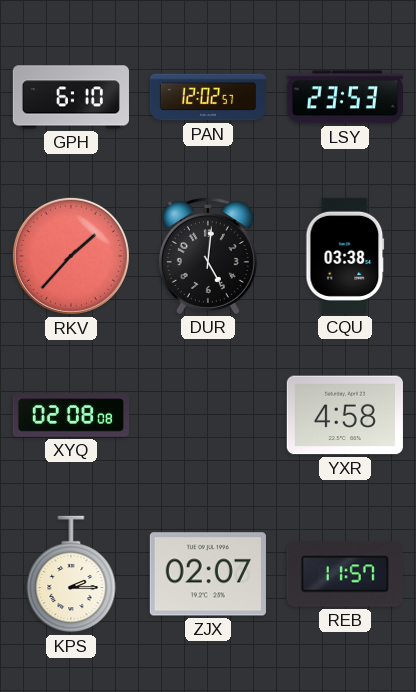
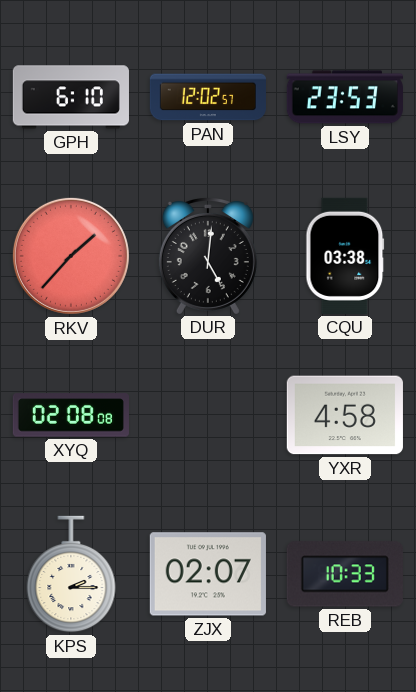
REB: 11:57 -> 10:33 (345, 574)
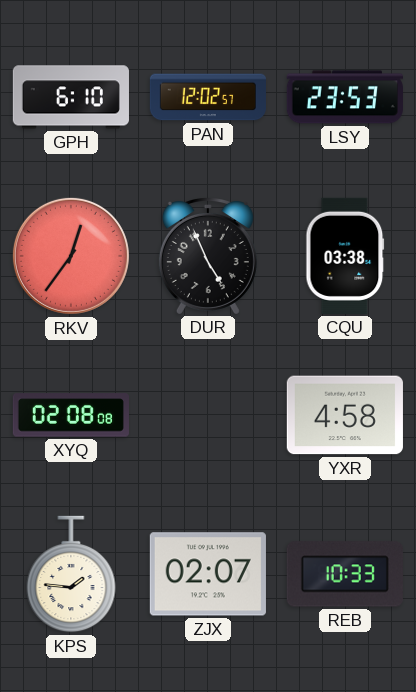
RKV: 1:37 -> 12:36 (71, 256)
DUR: 5:01 -> 4:56 (208, 256)
KPS: 2:15 -> 1:46 (71, 574)
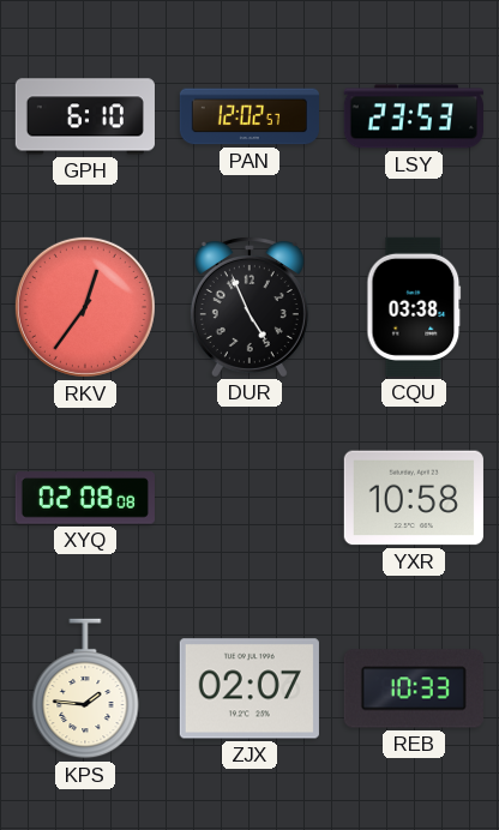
YXR: 4:58 -> 10:58 (414, 498)
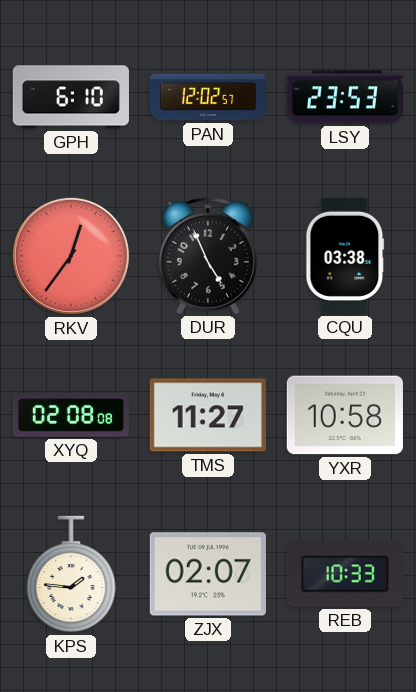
TMS: none -> 11:27 (208, 415)
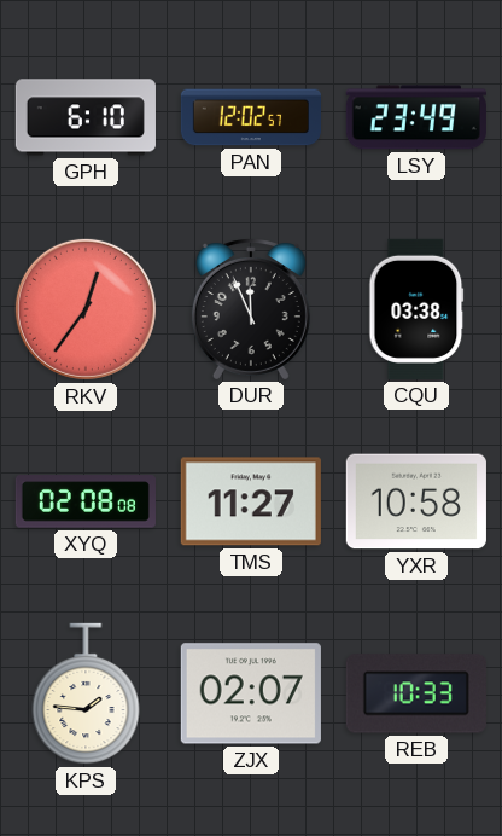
LSY: 23:53 -> 23:49 (416, 117)
DUR: 4:56 -> 11:56 (251, 309)
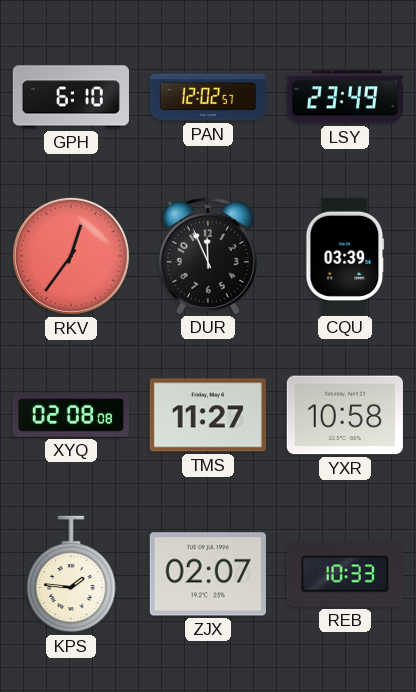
CQU: 03:38 -> 03:39 (345, 256)
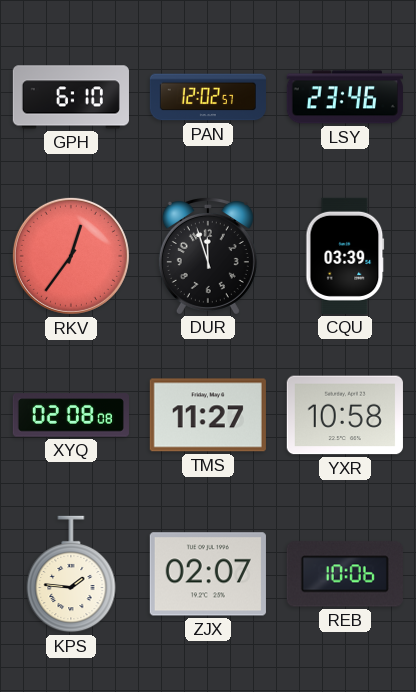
LSY: 23:49 -> 23:46 (345, 97)
DUR: 11:56 -> 11:57 (208, 256)
REB: 10:33 -> 10:06 (345, 574)
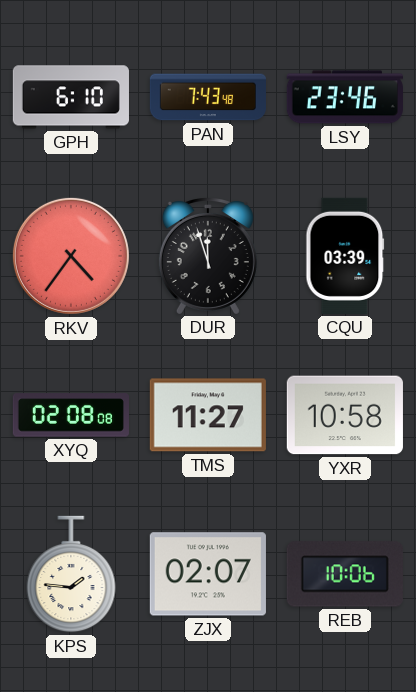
PAN: 12:02 -> 7:43 (208, 97)
RKV: 12:36 -> 4:36 (71, 256)
